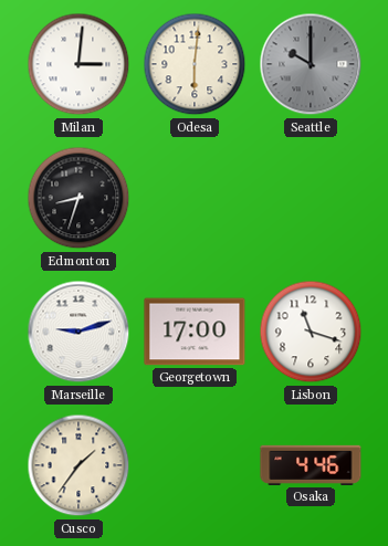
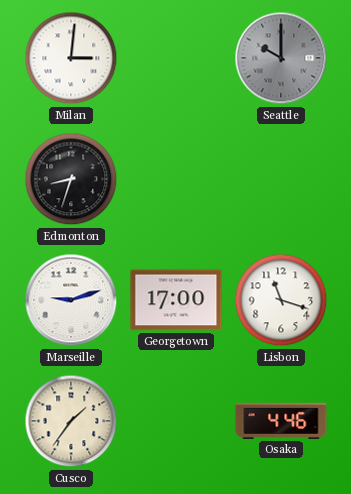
Odesa: 6:01 -> none (195, 64)
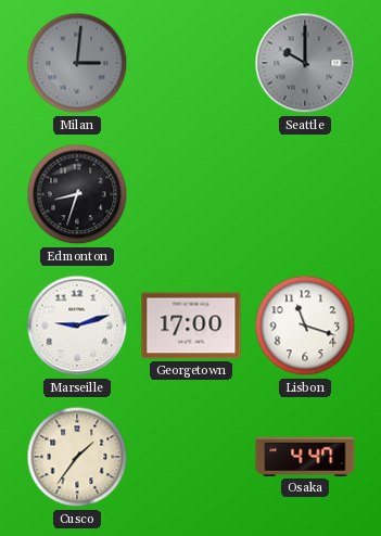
Milan dial: white -> grey (77, 63)
Osaka: 4:46 -> 4:47 (305, 457)
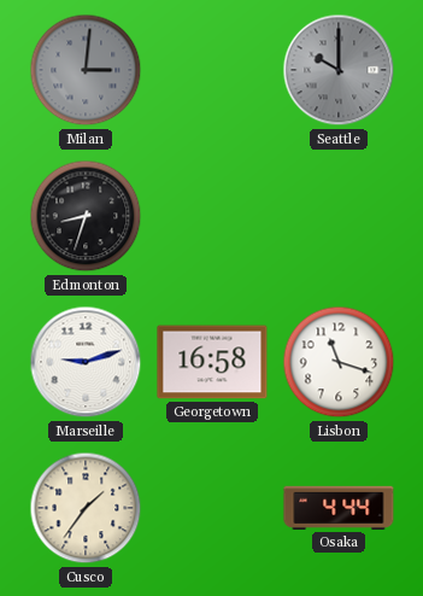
Georgetown: 17:00 -> 16:58 (212, 362)
Osaka: 4:47 -> 4:44 (339, 508)
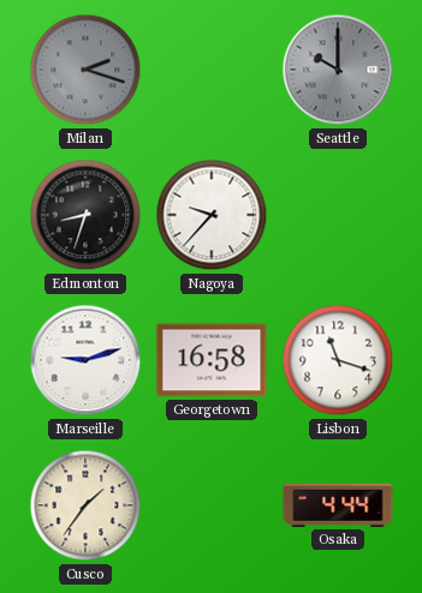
Milan: 3:01 -> 2:18 (85, 70)
Nagoya: none -> 9:37 (212, 215)
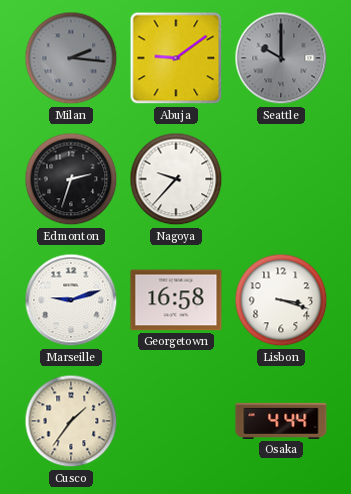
Milan: 2:18 -> 2:16 (71, 58)
Abuja: none -> 9:09 (176, 58)
Edmonton: 8:33 -> 2:33 (71, 179)
Lisbon: 11:18 -> 3:18 (281, 300)
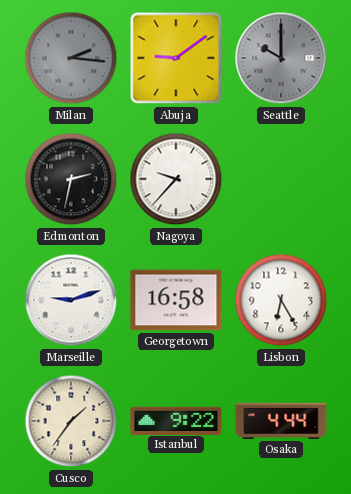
Edmonton: 2:33 -> 2:32 (71, 179)
Lisbon: 3:18 -> 6:25 (281, 300)
Istanbul: none -> 9:22 (176, 420)
